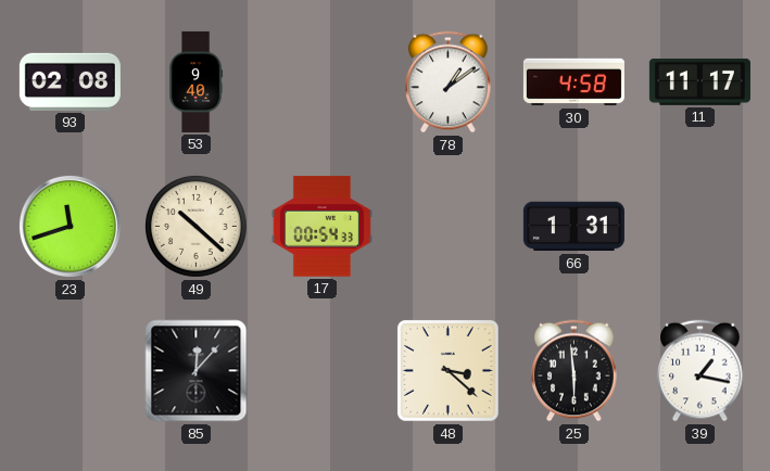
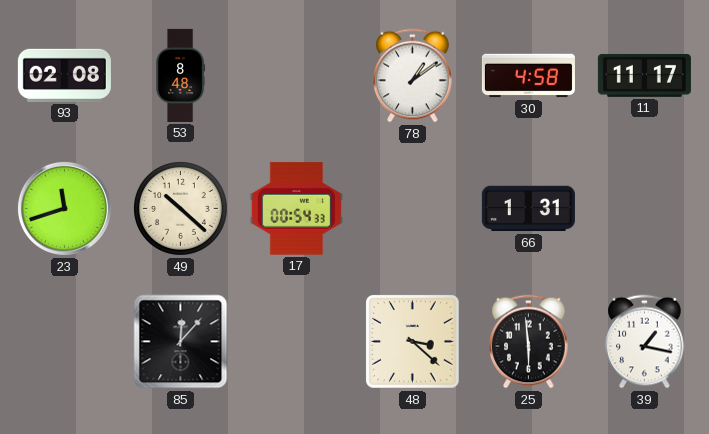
53: 9:40 -> 8:48 (181, 75)
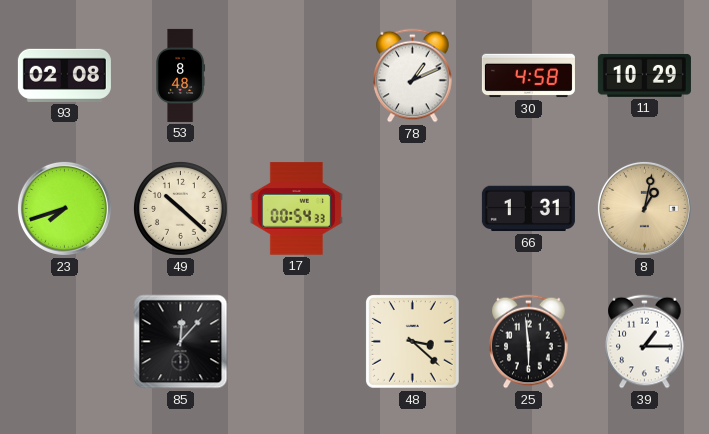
78: 1:09 -> 1:11 (413, 76)
11: 11:17 -> 10:29 (644, 75)
23: 11:42 -> 7:42 (64, 208)
8: none -> 1:02 (644, 208)
39: 1:17 -> 1:15 (645, 342)
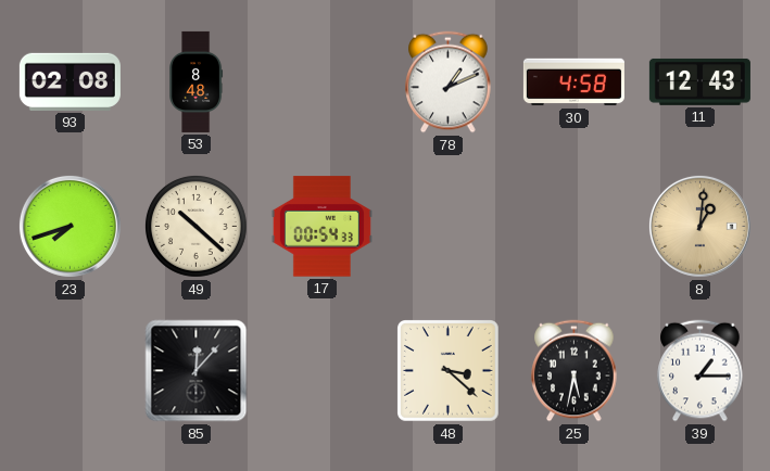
11: 10:29 -> 12:43 (699, 81)
66: 1:31 -> none (528, 209)
8: 1:02 -> 1:01 (699, 226)
25: 5:59 -> 5:32 (575, 371)
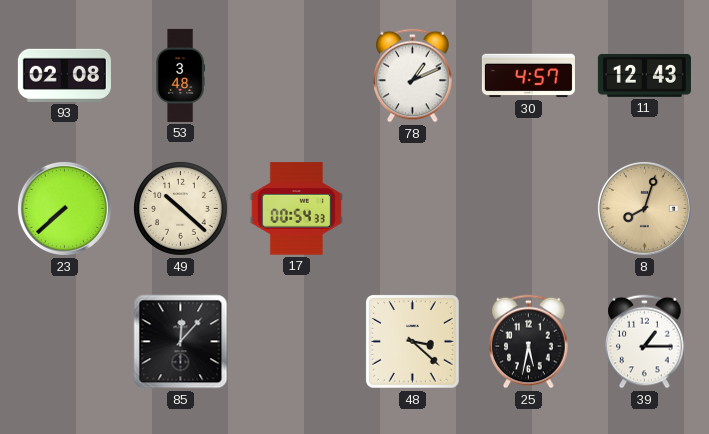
53: 8:48 -> 3:48 (181, 75)
30: 4:58 -> 4:57 (528, 76)
23: 7:42 -> 7:38 (64, 208)
8: 1:01 -> 8:03 (644, 208)
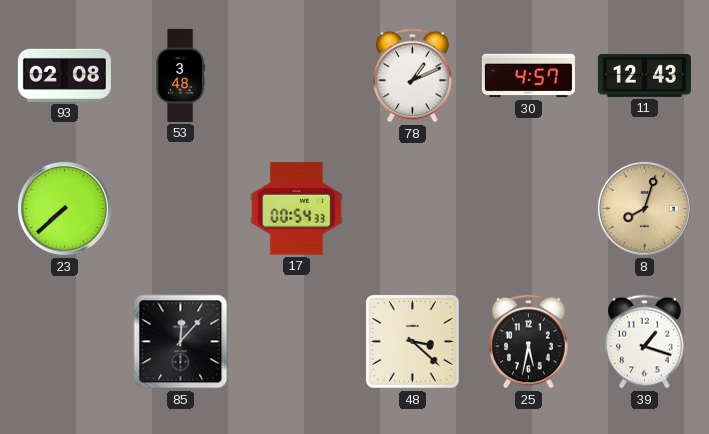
49: 10:22 -> none (181, 209)
39: 1:15 -> 1:18 (645, 342)
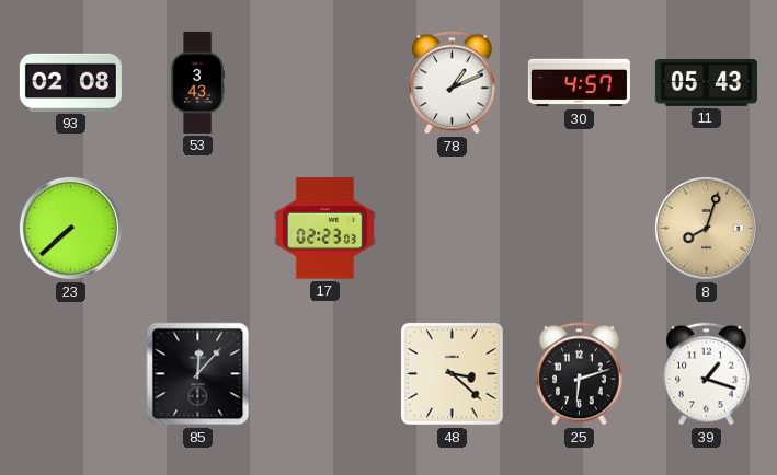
53: 3:48 -> 3:43 (198, 82)
11: 12:43 -> 05:43 (706, 82)
17: 00:54 -> 02:23 (324, 229)
25: 5:32 -> 6:12 (580, 374)
